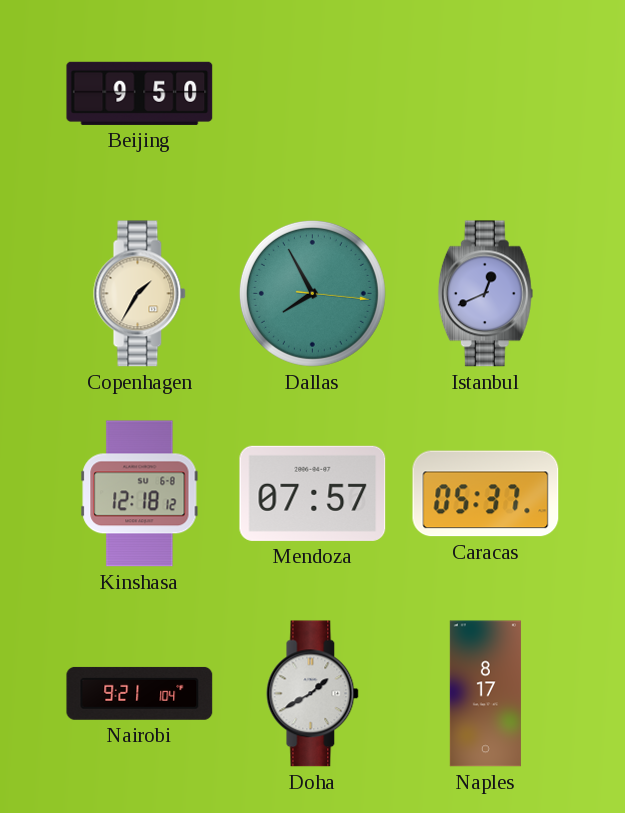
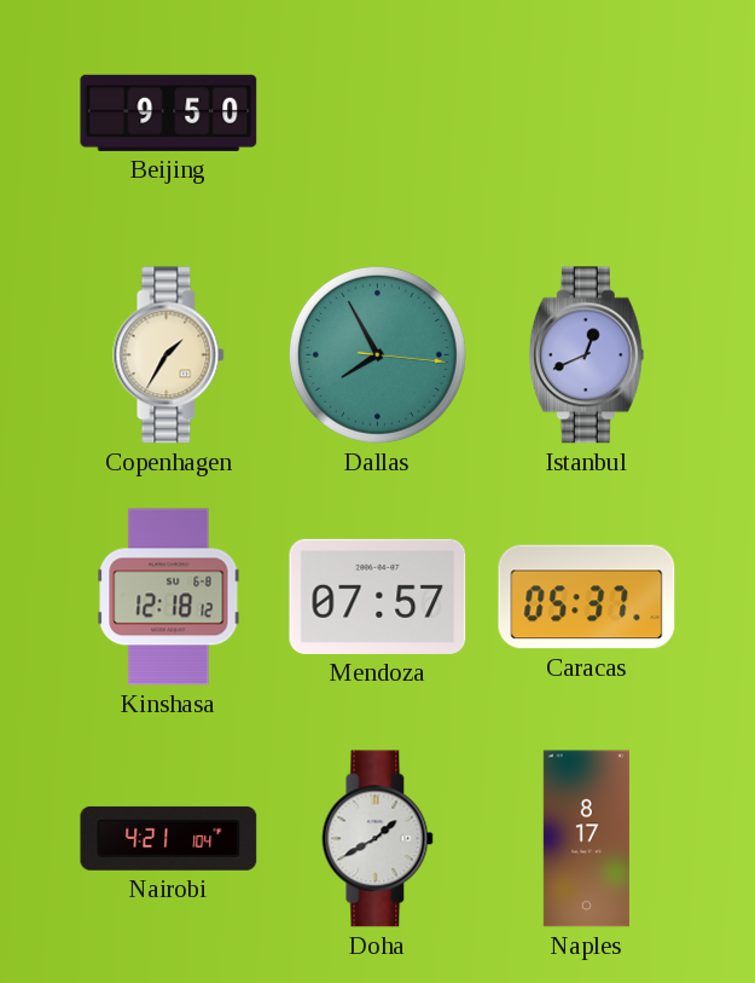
Nairobi: 9:21 -> 4:21 (169, 838)
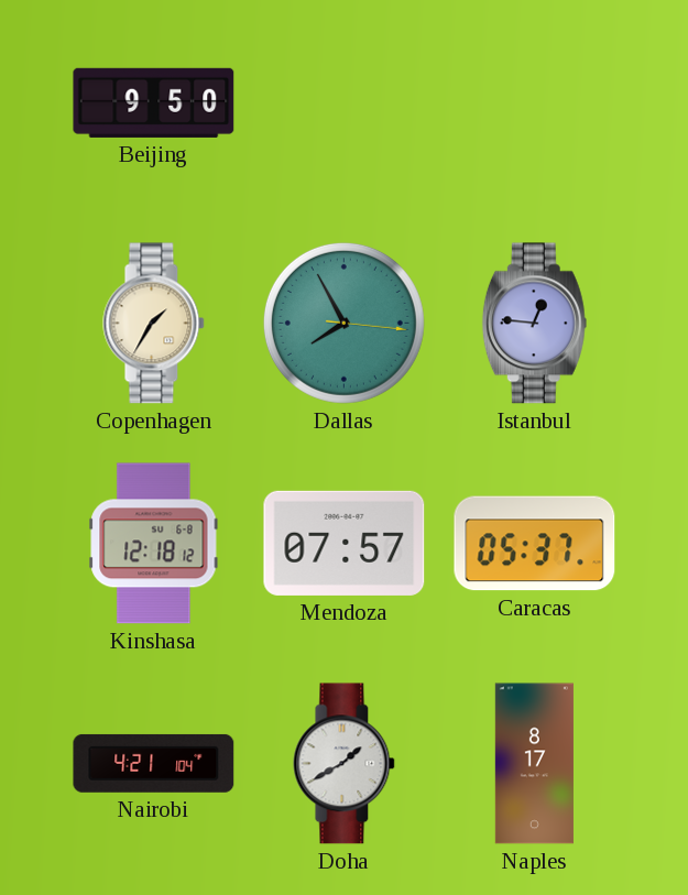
Istanbul: 12:41 -> 12:46 (534, 324)
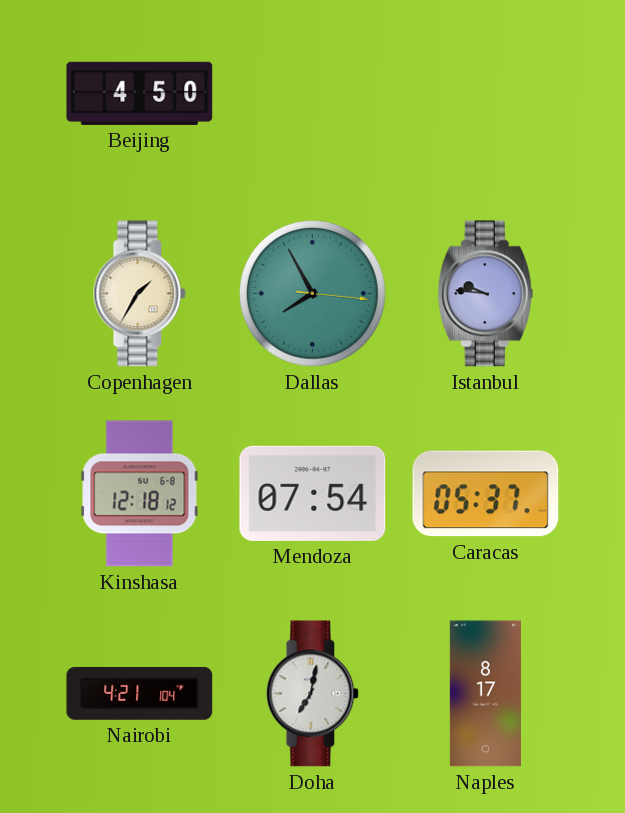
Beijing: 9:50 -> 4:50 (140, 93)
Istanbul: 12:46 -> 9:46 (485, 294)
Mendoza: 07:57 -> 07:54 (313, 493)
Doha: 1:40 -> 7:02 (313, 694)
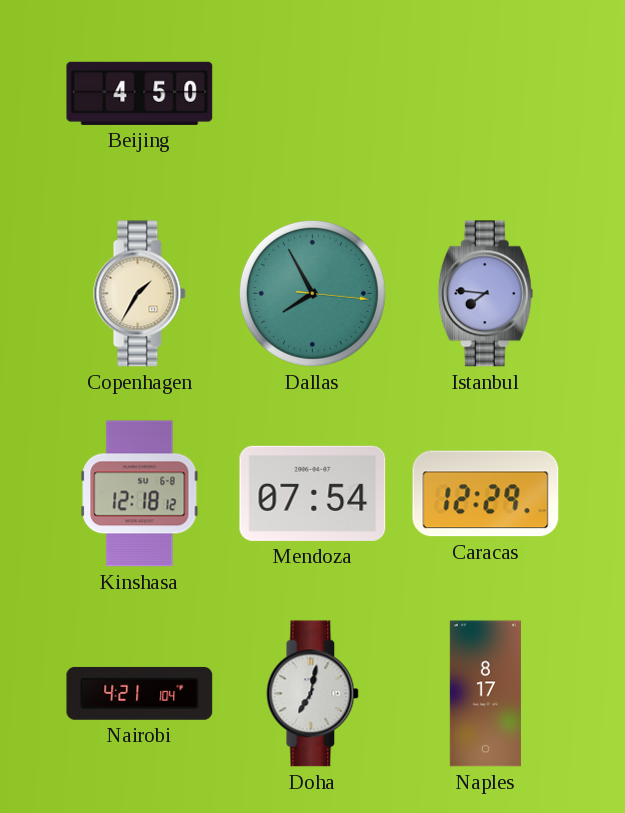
Istanbul: 9:46 -> 7:46 (485, 294)
Caracas: 05:37 -> 12:29 (486, 494)
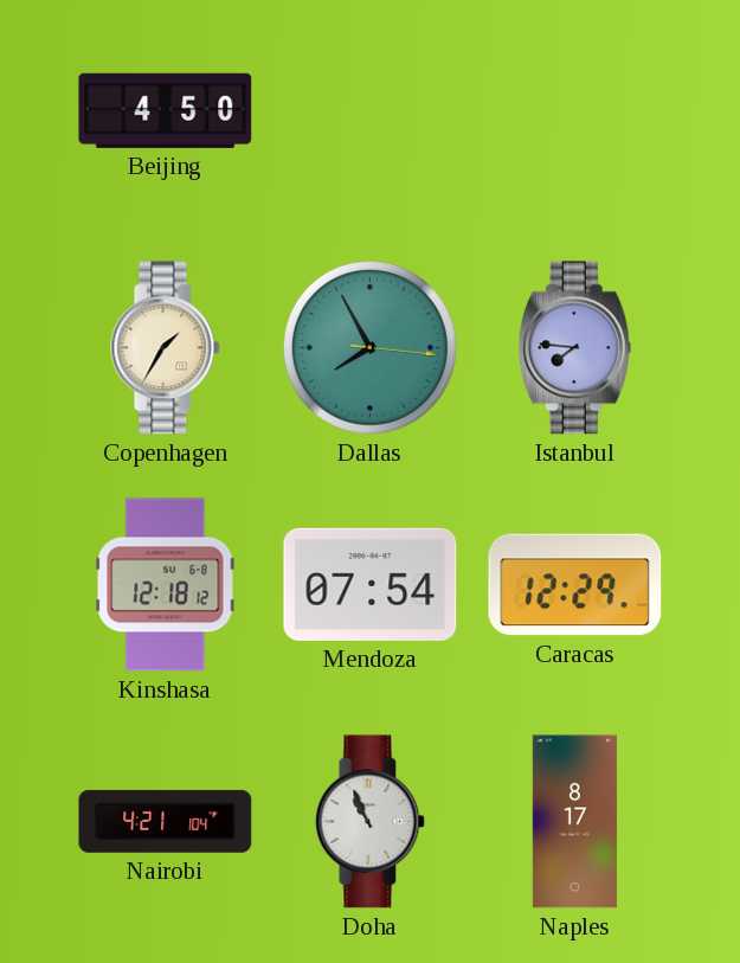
Doha: 7:02 -> 10:56 (371, 822)
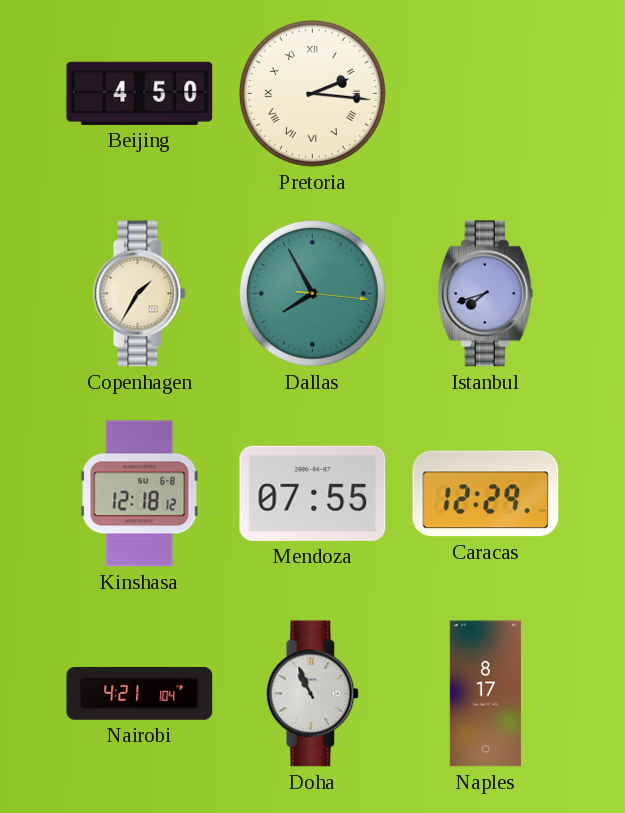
Pretoria: none -> 2:16 (312, 93)
Istanbul: 7:46 -> 7:42 (485, 294)
Mendoza: 07:54 -> 07:55 (313, 493)
